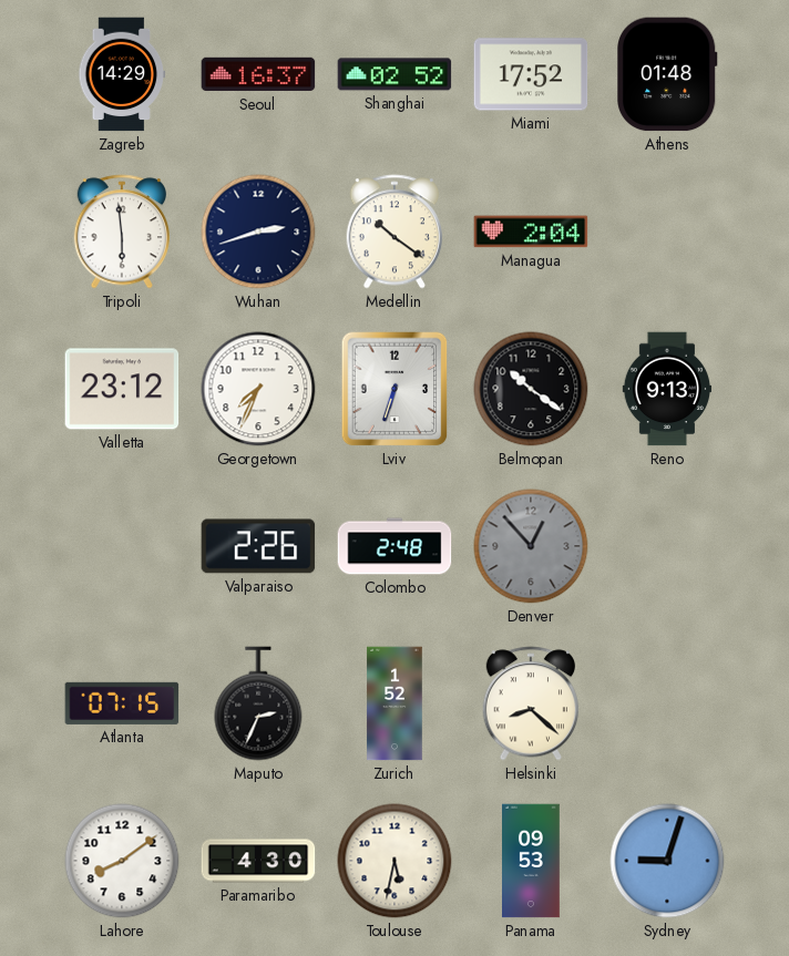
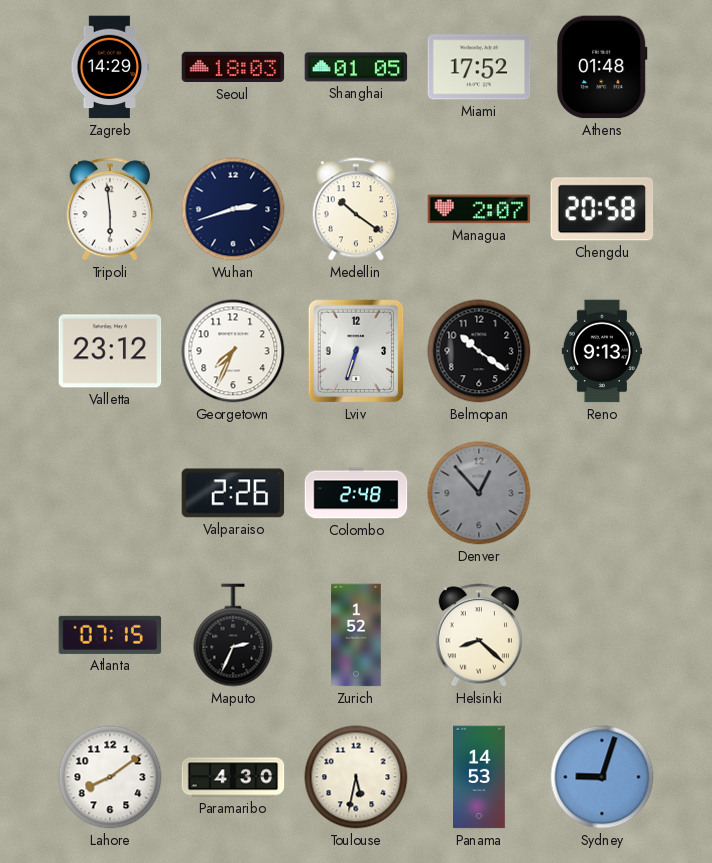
Seoul: 16:37 -> 18:03 (233, 67)
Shanghai: 02:52 -> 01:05 (356, 67)
Managua: 2:04 -> 2:07 (479, 209)
Chengdu: none -> 20:58 (602, 209)
Panama: 09:53 -> 14:53 (480, 777)
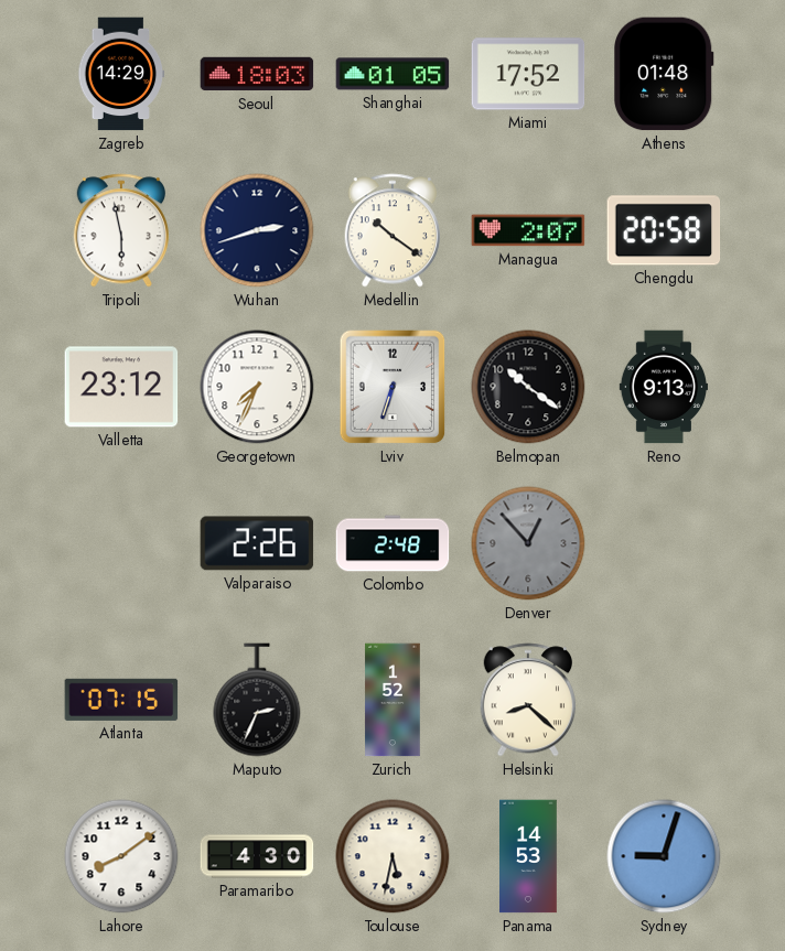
Tripoli: 5:59 -> 5:58 (120, 230)
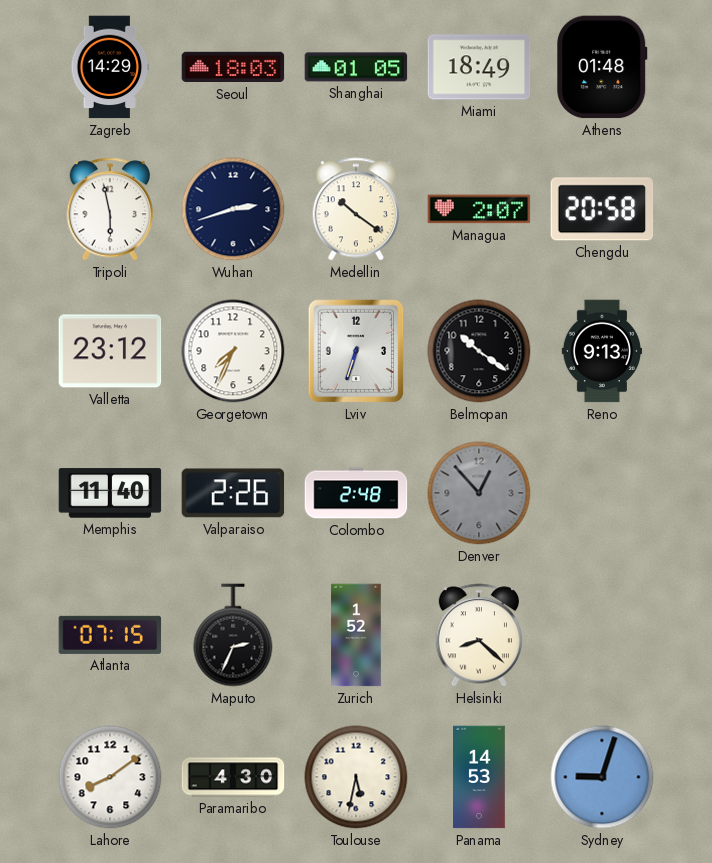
Miami: 17:52 -> 18:49 (479, 67)
Memphis: none -> 11:40 (110, 493)
